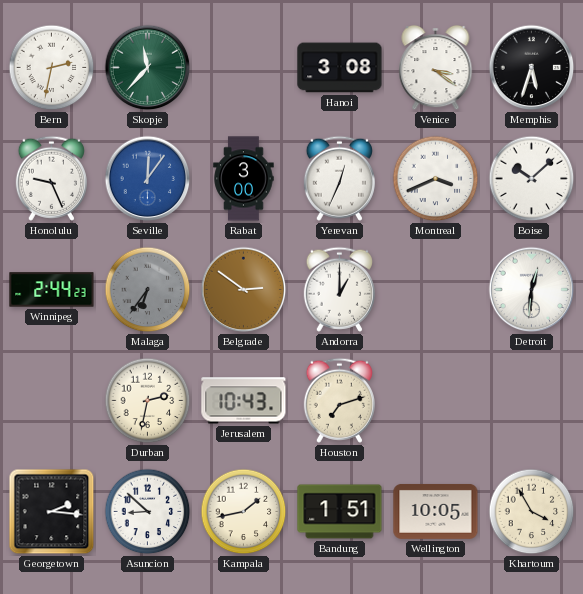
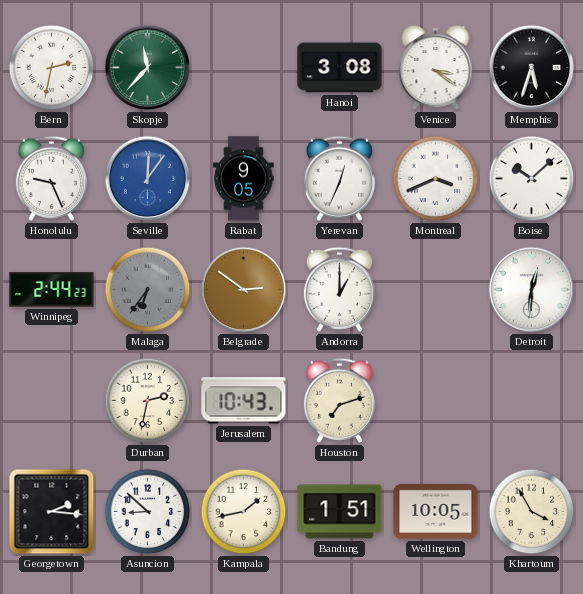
Rabat: 3:00 -> 9:05 (244, 179)
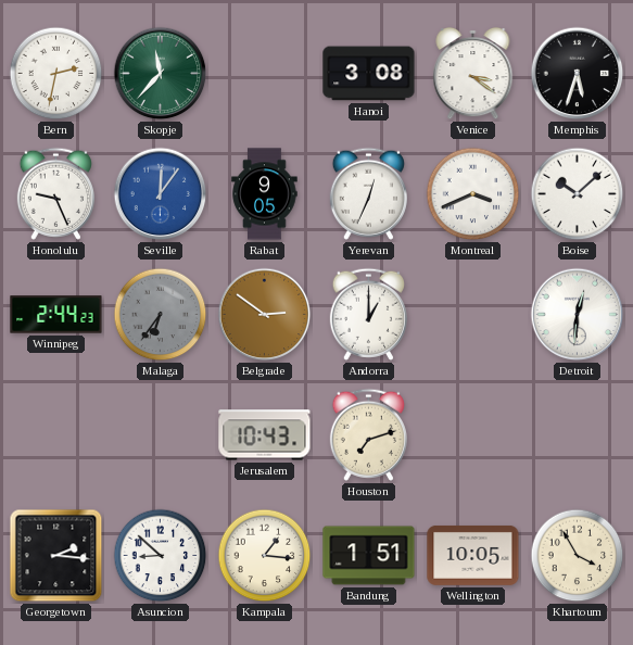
Durban: 2:32 -> none (148, 401)
Kampala: 1:43 -> 1:16 (265, 556)
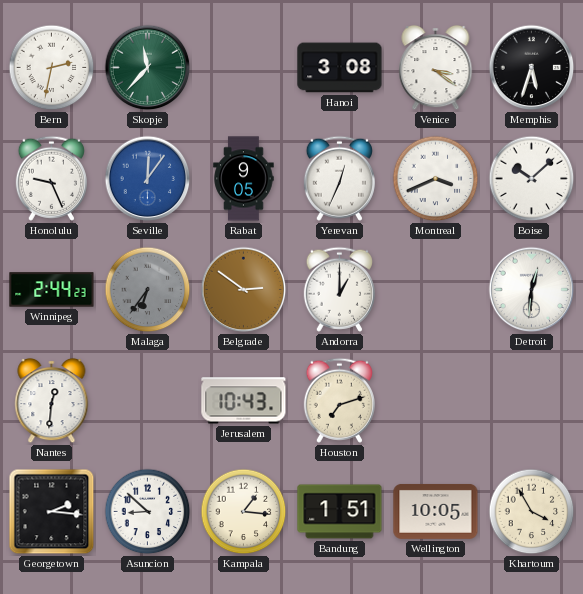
Nantes: none -> 12:31 (52, 401)
